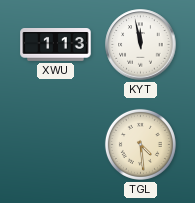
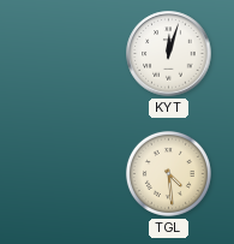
XWU: 1:13 -> none (56, 45)
KYT: 11:58 -> 12:03 (169, 54)
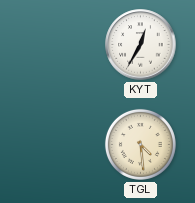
KYT: 12:03 -> 12:35 (141, 45)
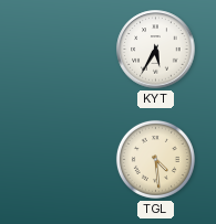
KYT: 12:35 -> 5:35 (156, 50)
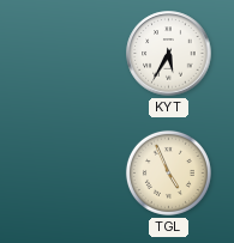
TGL: 4:29 -> 4:56 (168, 172)
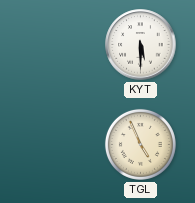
KYT: 5:35 -> 5:30 (141, 45)
